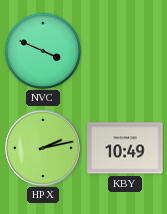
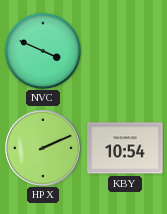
HPX: 2:13 -> 2:11 (43, 148)
KBY: 10:49 -> 10:54 (125, 148)
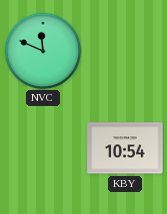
NVC: 3:49 -> 11:49 (43, 51)
HPX: 2:11 -> none (43, 148)
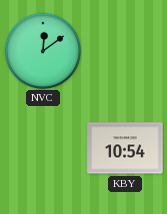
NVC: 11:49 -> 12:09 (43, 51)
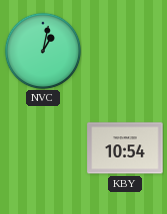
NVC: 12:09 -> 1:02 (43, 51)
